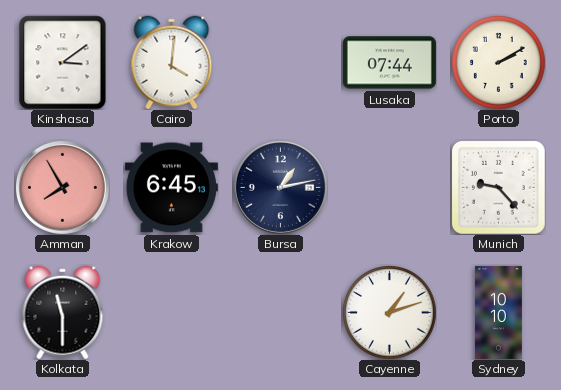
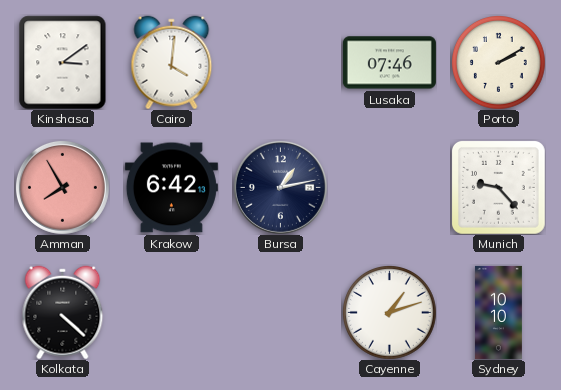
Lusaka: 07:44 -> 07:46 (389, 63)
Krakow: 6:45 -> 6:42 (171, 188)
Kolkata: 11:30 -> 4:22 (63, 312)
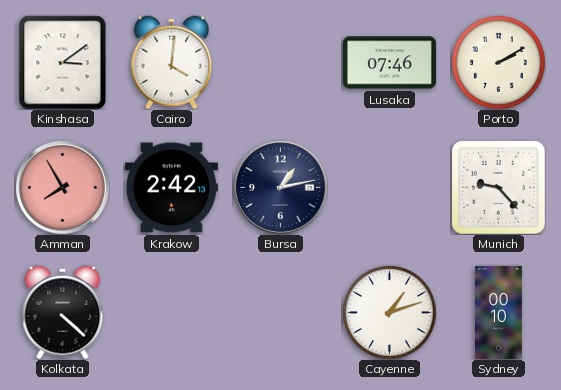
Krakow: 6:42 -> 2:42 (171, 188)
Sydney: 10:10 -> 00:10 (498, 312)
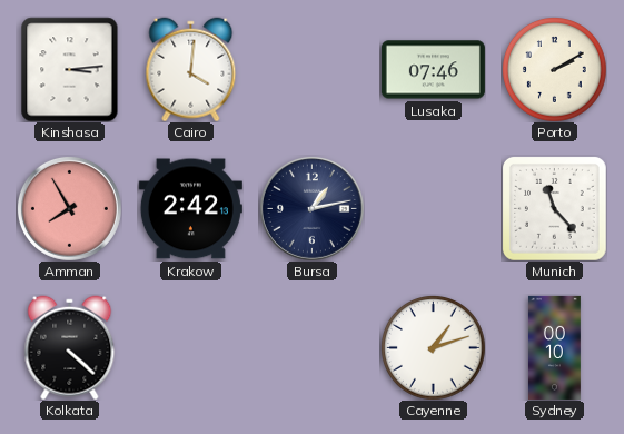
Kinshasa: 3:09 -> 3:14 (70, 69)
Munich: 9:23 -> 11:23 (554, 208)
